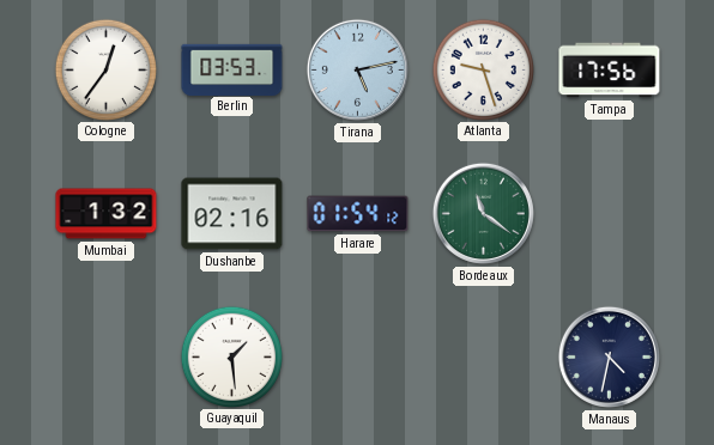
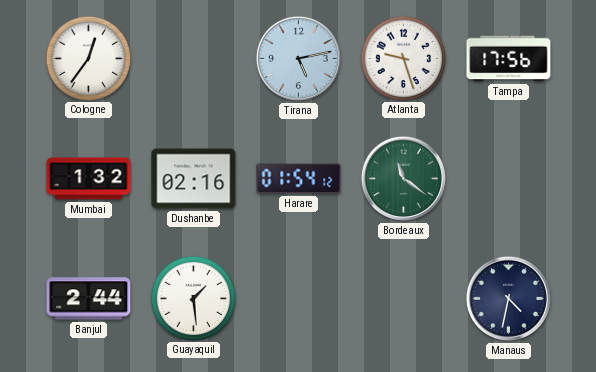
Berlin: 03:53 -> none (232, 69)
Banjul: none -> 2:44 (89, 299)
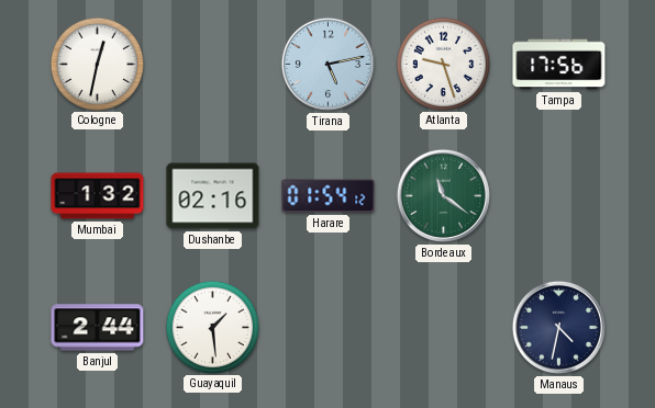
Cologne: 12:36 -> 12:32 (97, 64)
